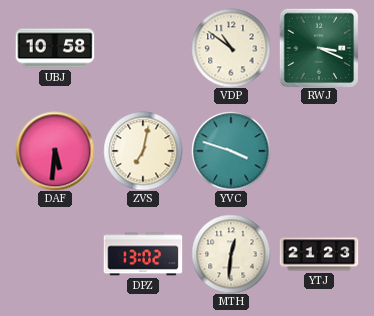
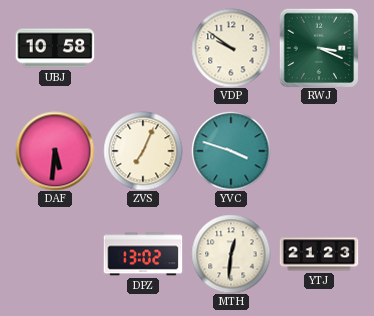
VDP: 10:51 -> 9:51 (231, 48)
ZVS: 7:02 -> 7:04 (143, 151)
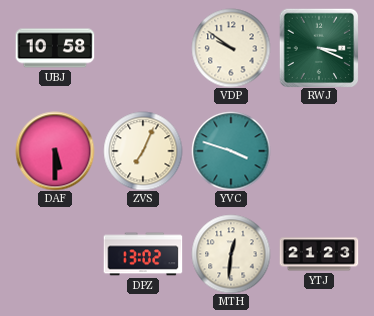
DAF: 5:31 -> 5:30 (55, 151)
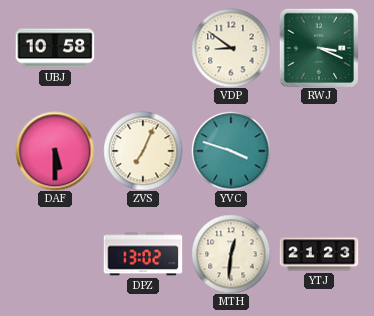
VDP: 9:51 -> 8:51 (231, 48)
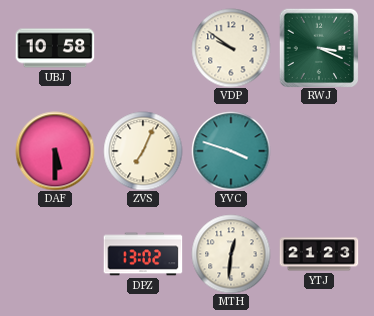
VDP: 8:51 -> 9:51 (231, 48)
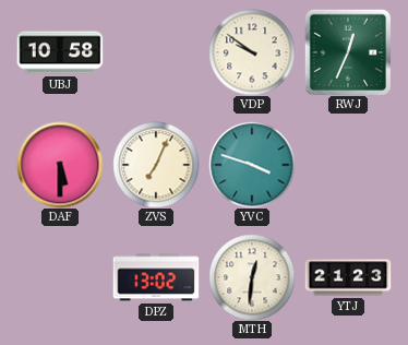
RWJ: 3:19 -> 12:34 (348, 52)
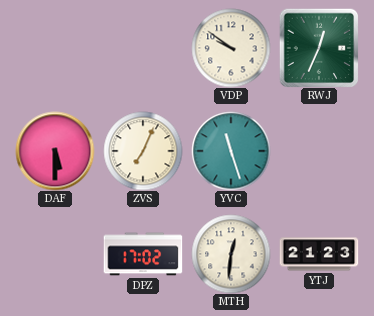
UBJ: 10:58 -> none (60, 52)
YVC: 3:48 -> 11:27 (231, 151)
DPZ: 13:02 -> 17:02 (143, 254)
